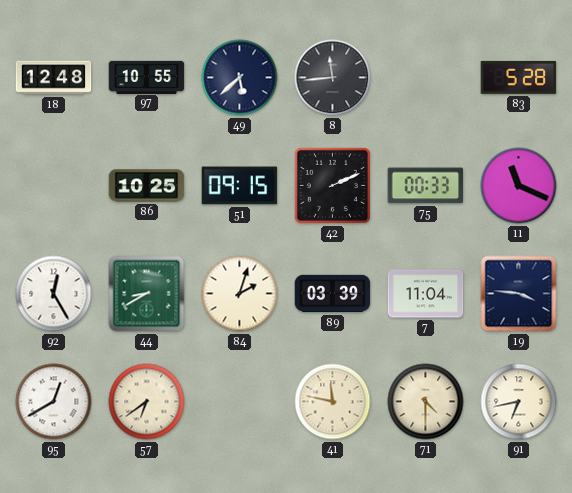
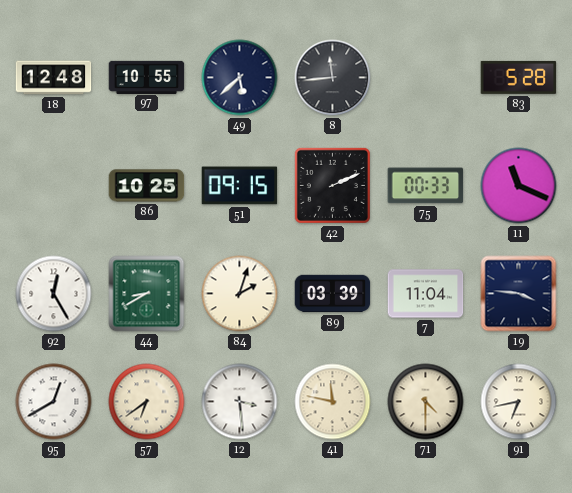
12: none -> 3:29 (240, 402)
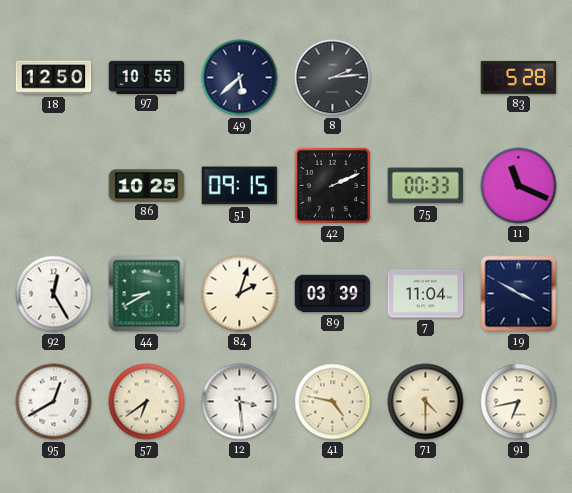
18: 12:48 -> 12:50 (54, 78)
8: 11:44 -> 2:14 (333, 78)
19: 3:46 -> 3:50 (519, 294)
41: 11:47 -> 4:47 (333, 402)
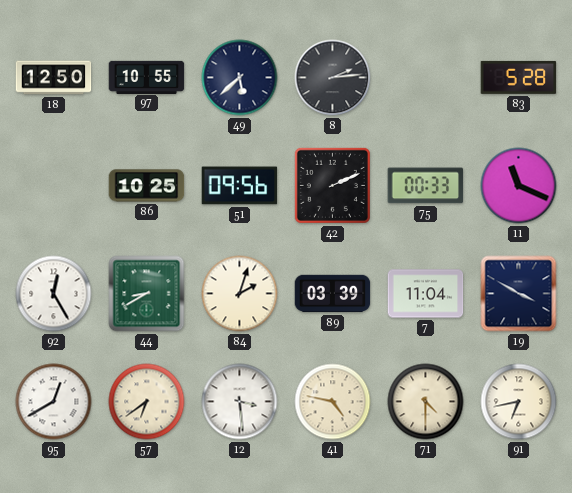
51: 09:15 -> 09:56 (240, 186)
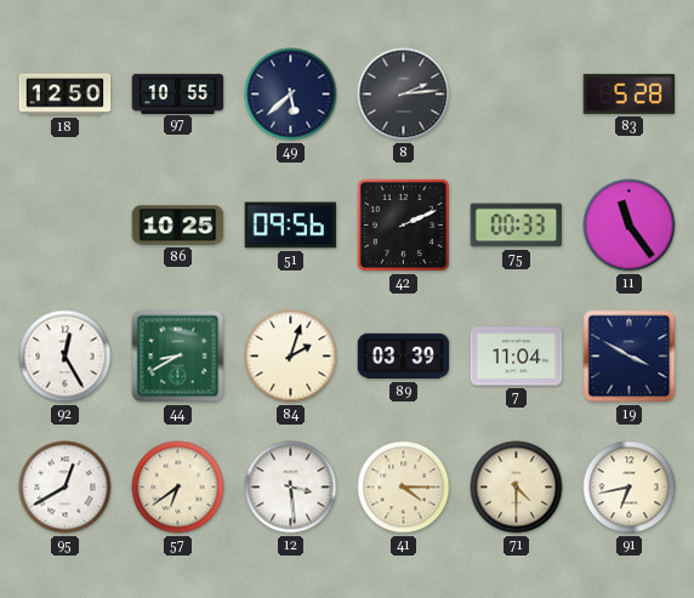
11: 11:19 -> 11:24 (630, 226)
41: 4:47 -> 4:15 (404, 488)
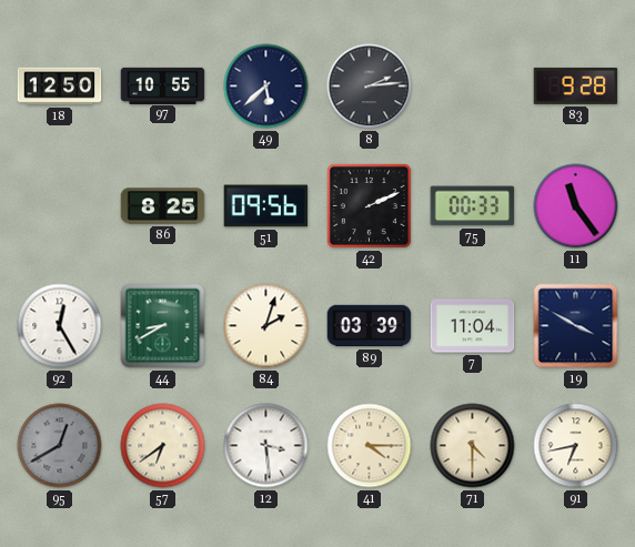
83: 5:28 -> 9:28 (576, 85)
86: 10:25 -> 8:25 (163, 206)
95 dial: white -> grey (60, 446)
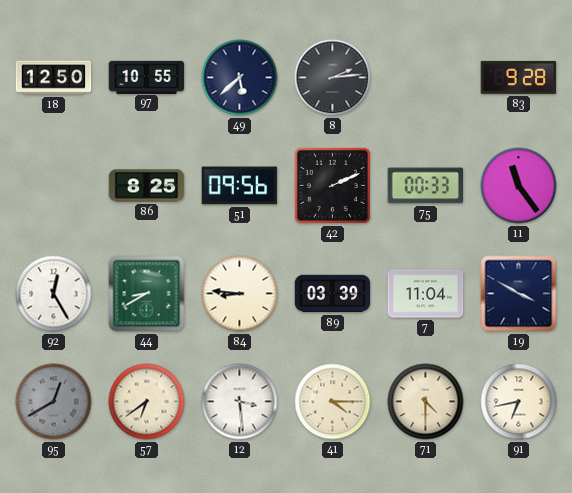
84: 2:03 -> 8:46 (240, 294)
